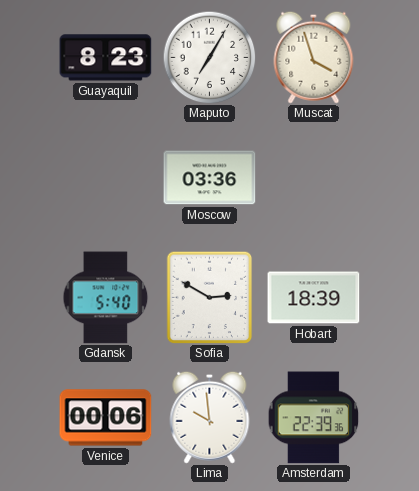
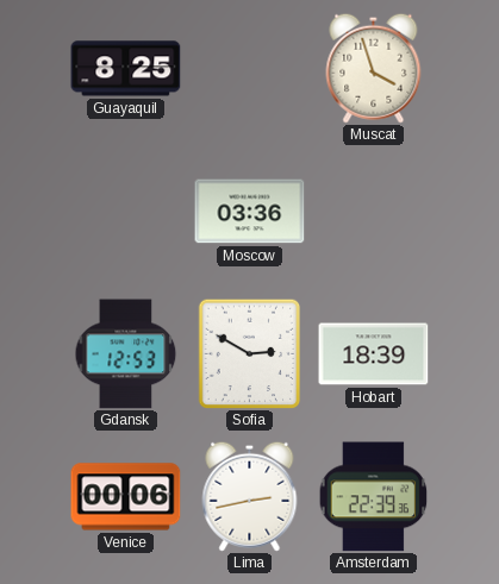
Guayaquil: 8:23 -> 8:25 (126, 69)
Maputo: 7:05 -> none (209, 57)
Gdansk: 5:40 -> 12:53 (126, 354)
Lima: 9:59 -> 2:43 (250, 496)
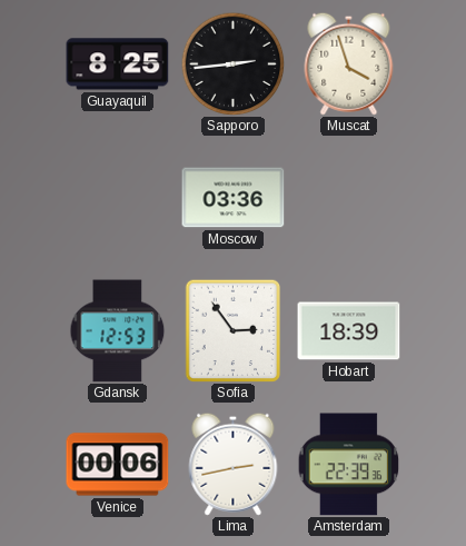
Sapporo: none -> 2:44 (232, 63)
Sofia: 2:50 -> 2:54 (234, 330)
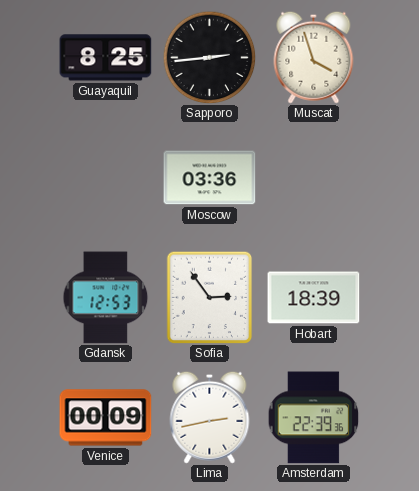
Venice: 00:06 -> 00:09 (106, 418)
